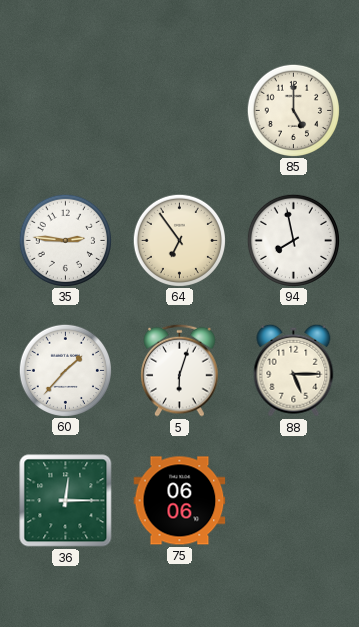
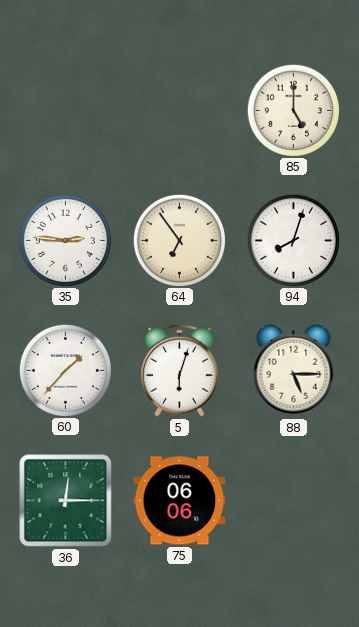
94: 7:58 -> 8:03 (293, 240)
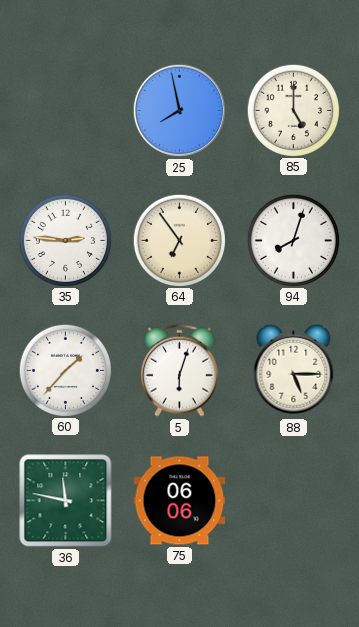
25: none -> 7:58 (180, 111)
36: 12:15 -> 11:47 (66, 501)
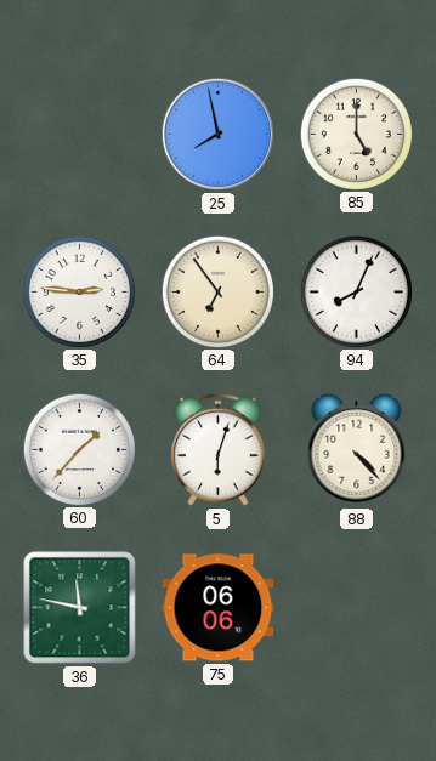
94: 8:03 -> 8:04 (356, 291)
88: 5:15 -> 4:23 (357, 449)
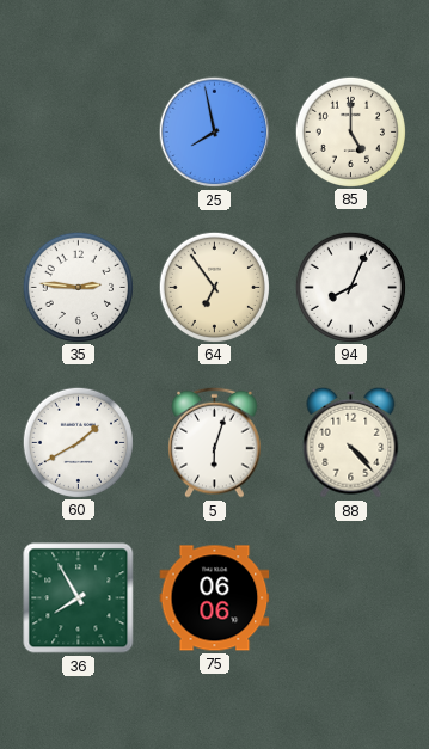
60: 1:37 -> 1:40 (78, 442)
36: 11:47 -> 7:55 (79, 598)
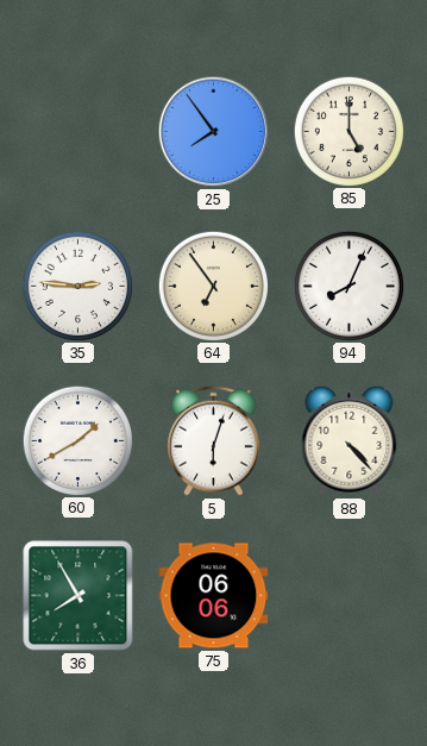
25: 7:58 -> 7:54 (214, 132)
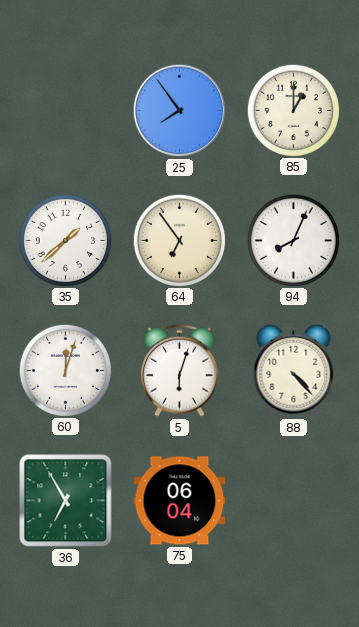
85: 5:00 -> 1:00 (293, 110)
35: 2:46 -> 1:38 (65, 240)
60: 1:40 -> 12:03 (65, 370)
36: 7:55 -> 6:55 (66, 501)
75: 06:06 -> 06:04 (180, 501)
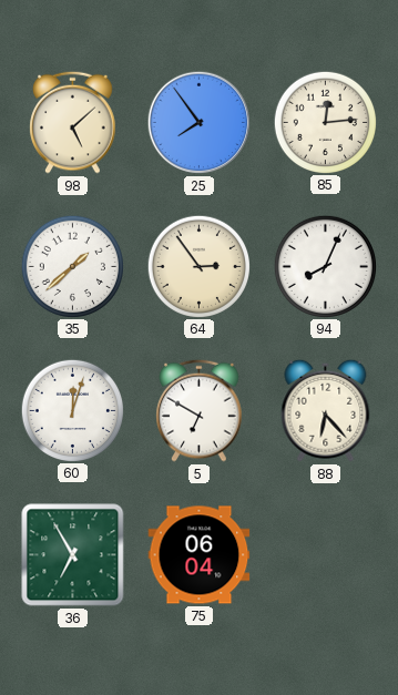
98: none -> 5:08 (73, 122)
85: 1:00 -> 12:14 (325, 122)
64: 6:54 -> 2:54 (198, 266)
5: 6:03 -> 6:50 (200, 410)
88: 4:23 -> 6:23 (326, 410)
